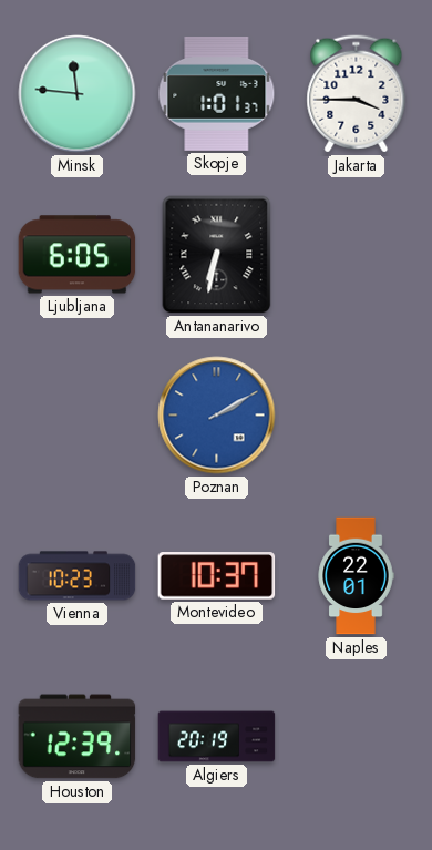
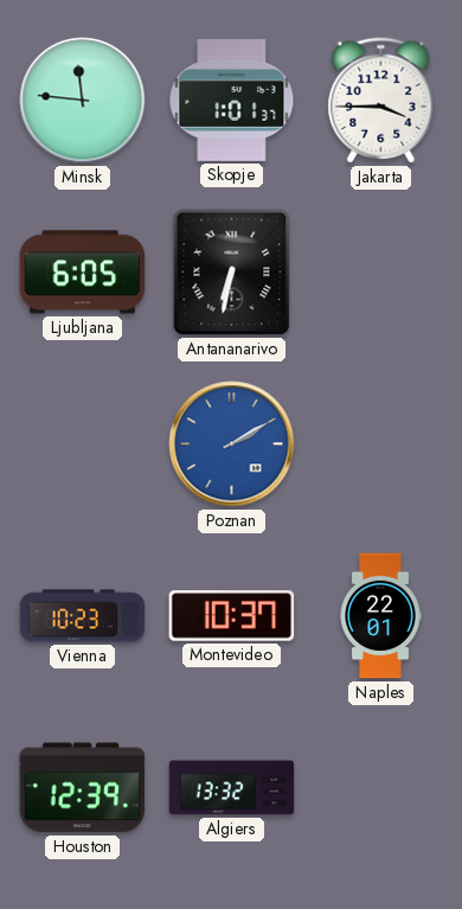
Algiers: 20:19 -> 13:32 (232, 788)
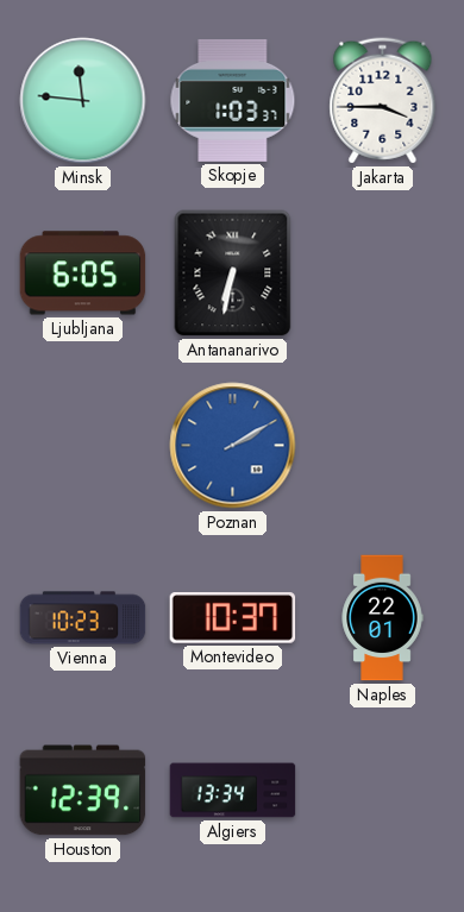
Skopje: 1:01 -> 1:03 (233, 100)
Algiers: 13:32 -> 13:34 (233, 791)
